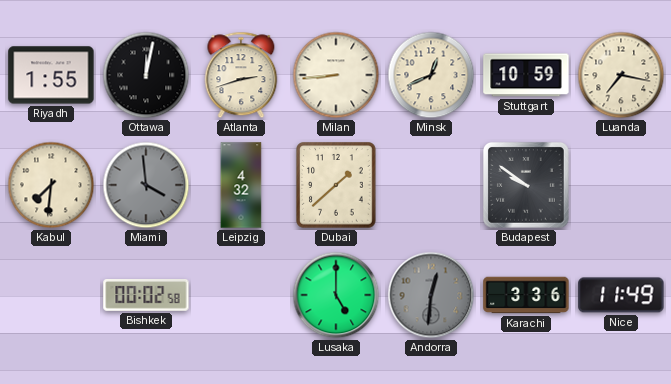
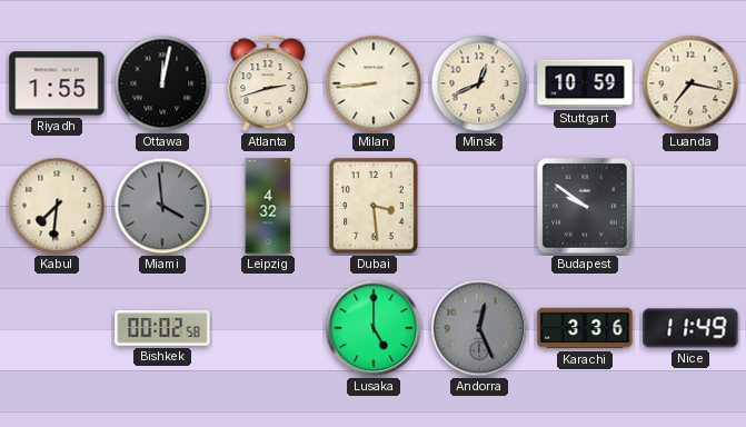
Dubai: 1:38 -> 3:29 (374, 206)
Andorra: 12:31 -> 12:26 (479, 328)
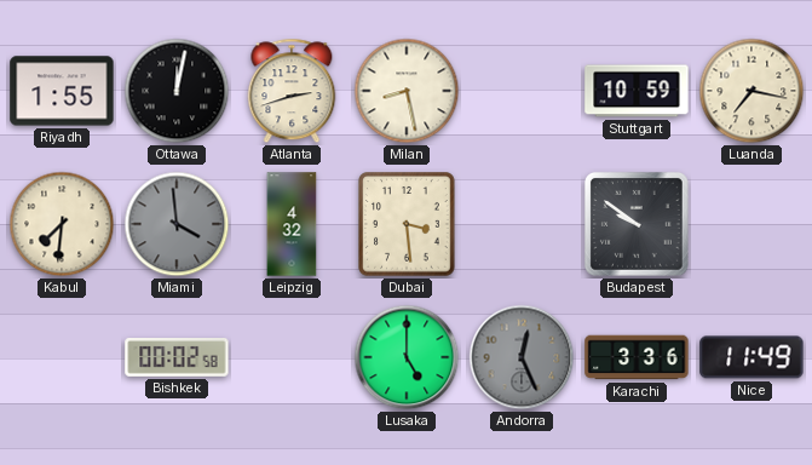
Milan: 8:44 -> 8:28 (407, 91)
Minsk: 12:41 -> none (479, 83)
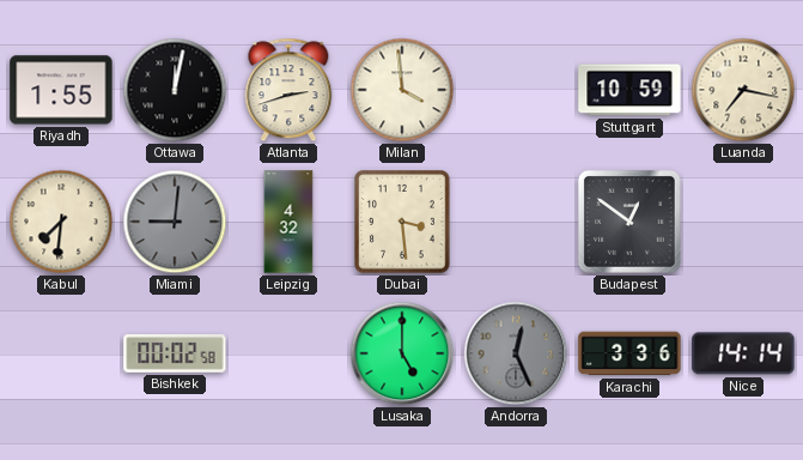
Milan: 8:28 -> 3:59 (402, 90)
Miami: 3:59 -> 9:01 (175, 222)
Budapest: 9:51 -> 12:51 (629, 222)
Nice: 11:49 -> 14:14 (743, 353)
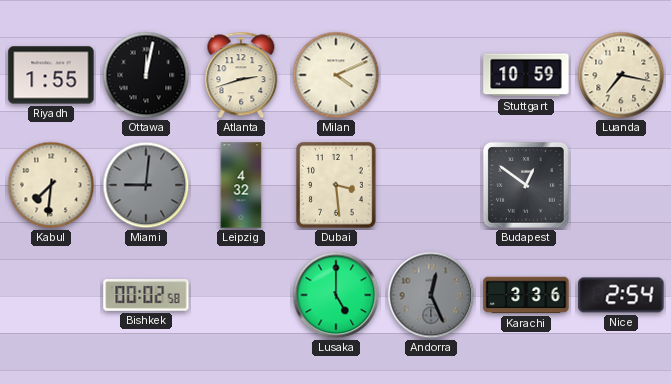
Milan: 3:59 -> 4:11 (336, 75)
Nice: 14:14 -> 2:54 (621, 295)
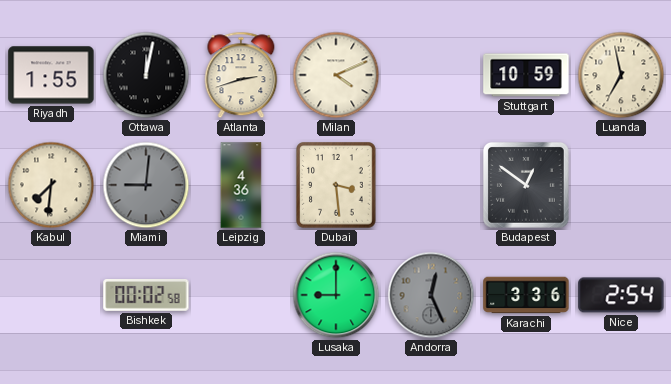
Luanda: 7:17 -> 6:58 (621, 75)
Leipzig: 4:32 -> 4:36 (241, 185)
Lusaka: 5:00 -> 9:00 (336, 295)
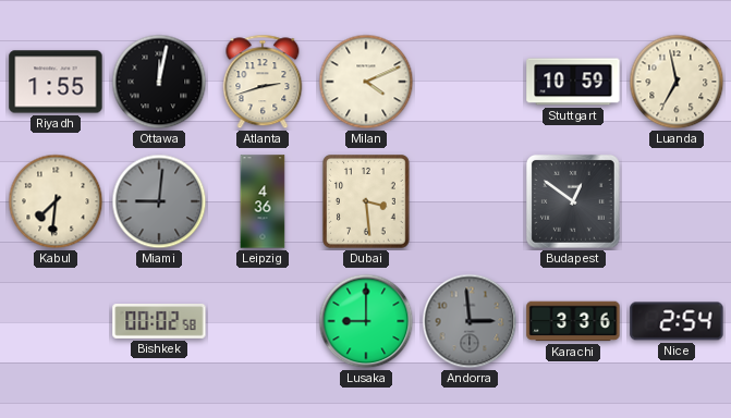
Andorra: 12:26 -> 2:59 (470, 321)
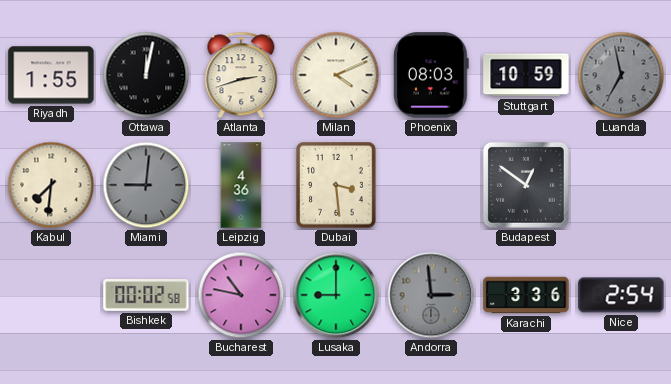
Phoenix: none -> 08:03 (432, 75)
Luanda dial: cream -> grey (621, 75)
Bucharest: none -> 10:47 (241, 295)
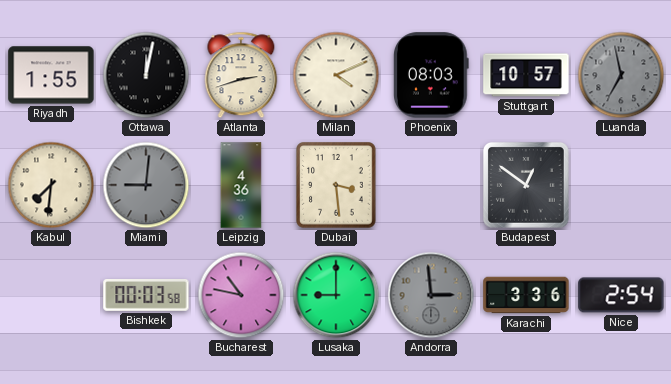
Stuttgart: 10:59 -> 10:57 (526, 75)
Bishkek: 00:02 -> 00:03 (146, 296)
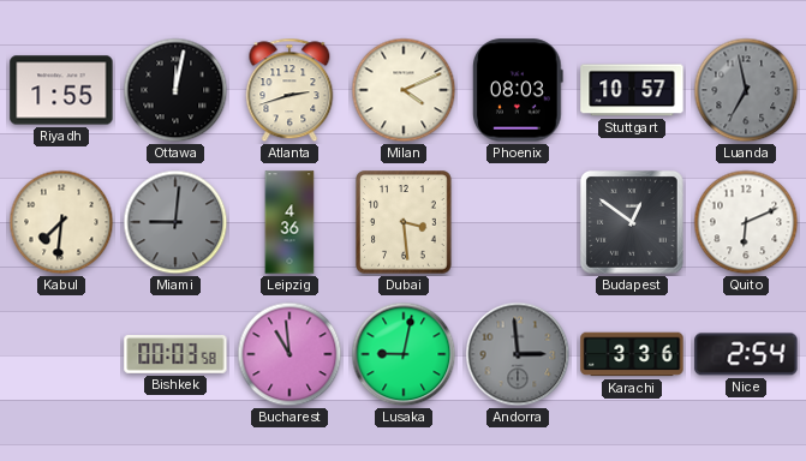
Quito: none -> 6:11 (746, 222)
Bucharest: 10:47 -> 10:59 (289, 354)
Lusaka: 9:00 -> 9:02 (404, 354)
